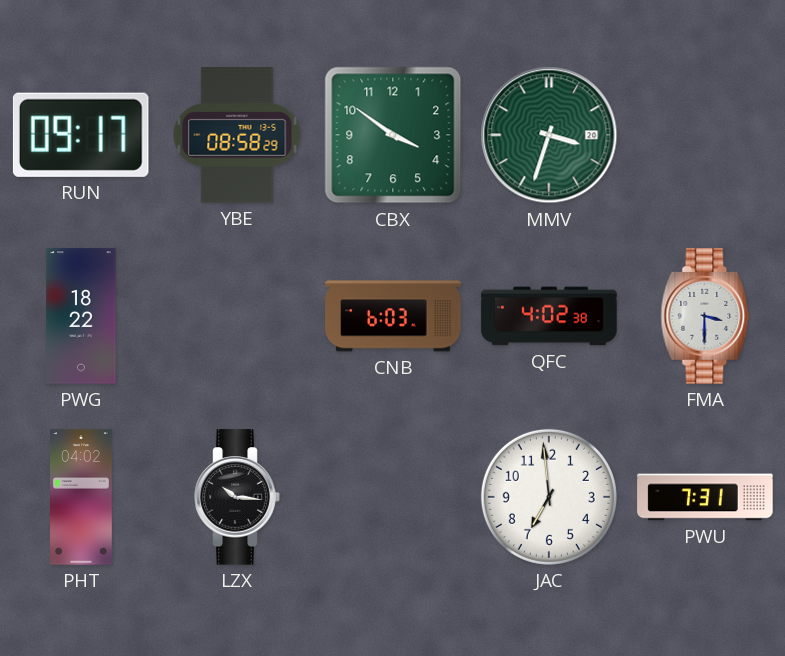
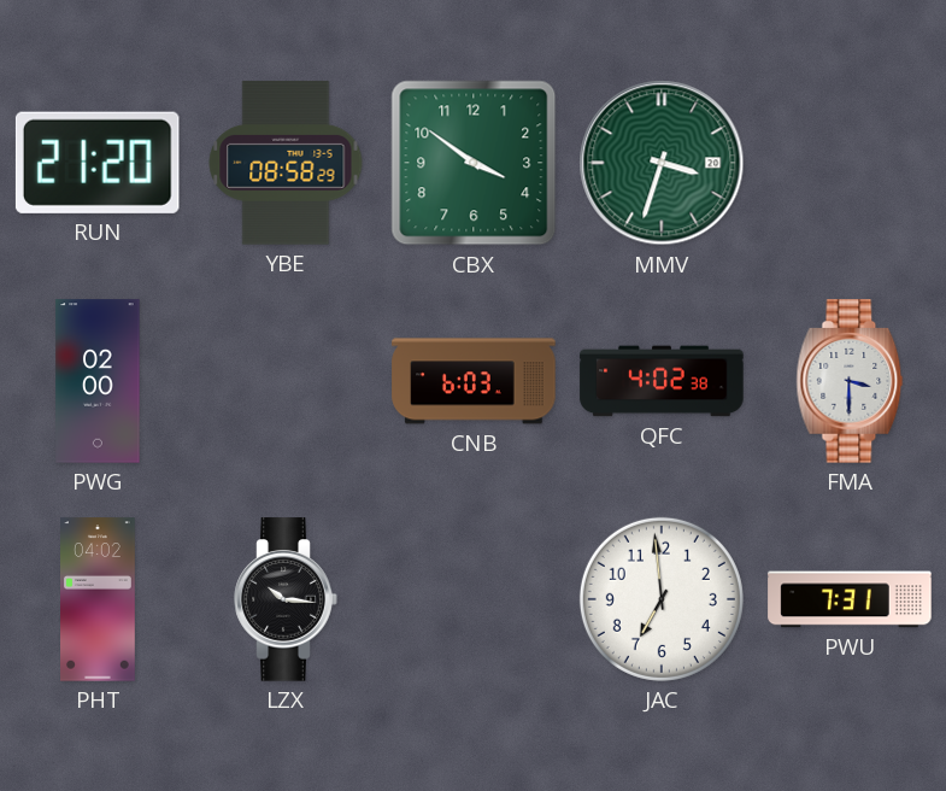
RUN: 09:17 -> 21:20 (98, 163)
PWG: 18:22 -> 02:00 (98, 381)
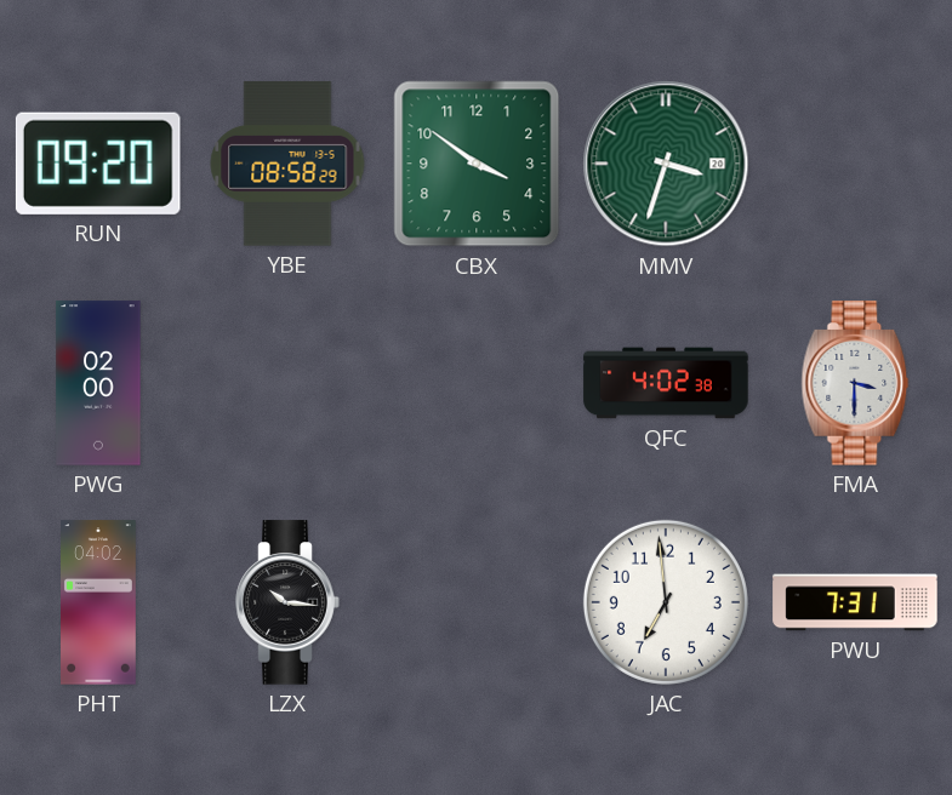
RUN: 21:20 -> 09:20 (98, 164)
CNB: 6:03 -> none (474, 381)
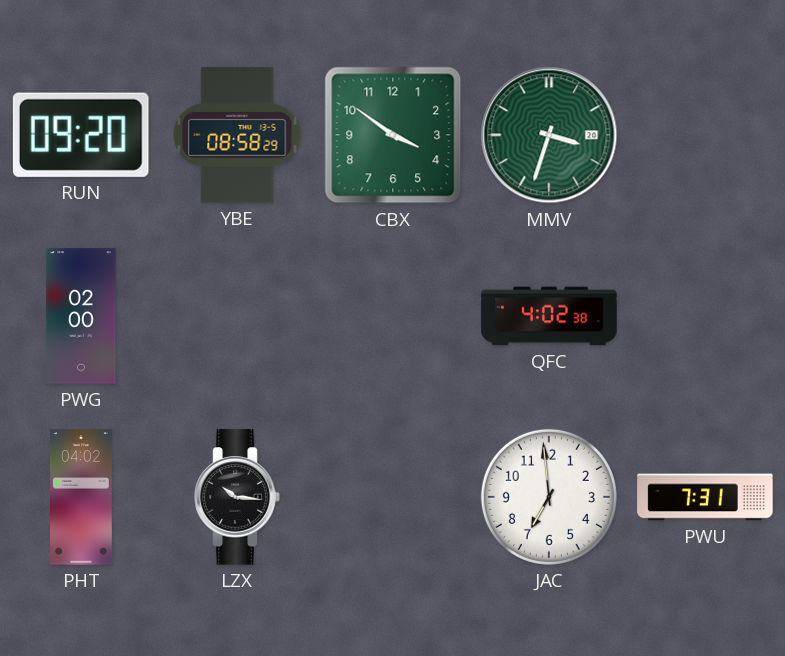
FMA: 3:30 -> none (855, 383)
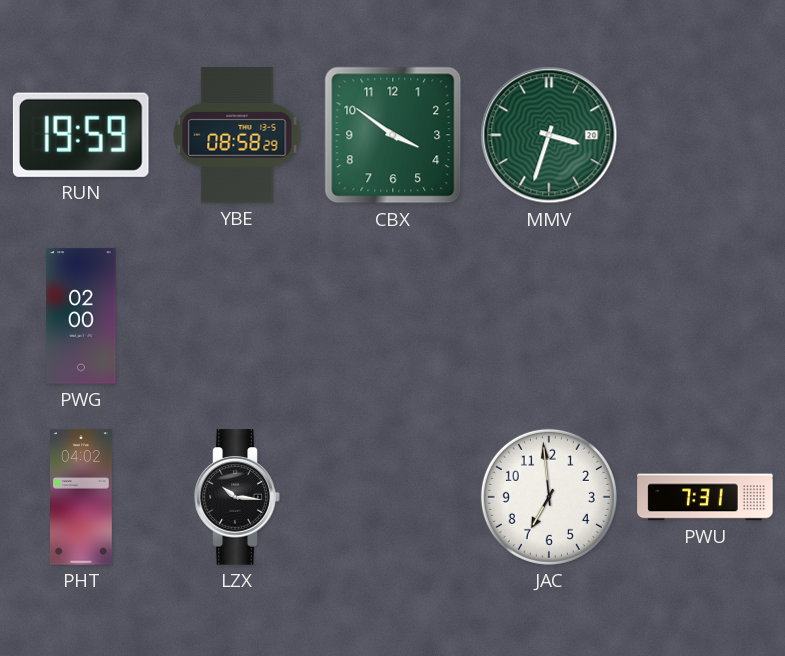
RUN: 09:20 -> 19:59 (81, 135)
QFC: 4:02 -> none (549, 316)
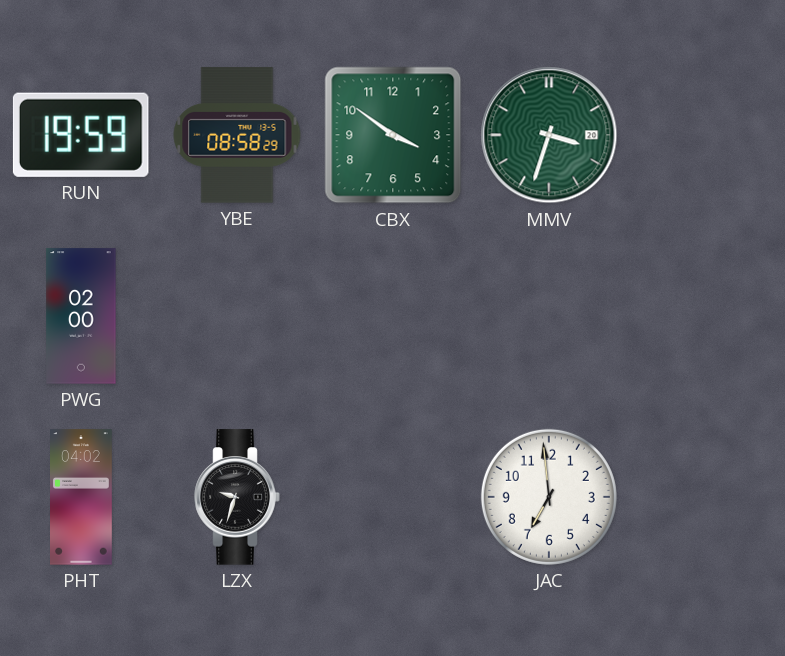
LZX: 10:16 -> 9:33 (237, 497)
PWU: 7:31 -> none (705, 497)
